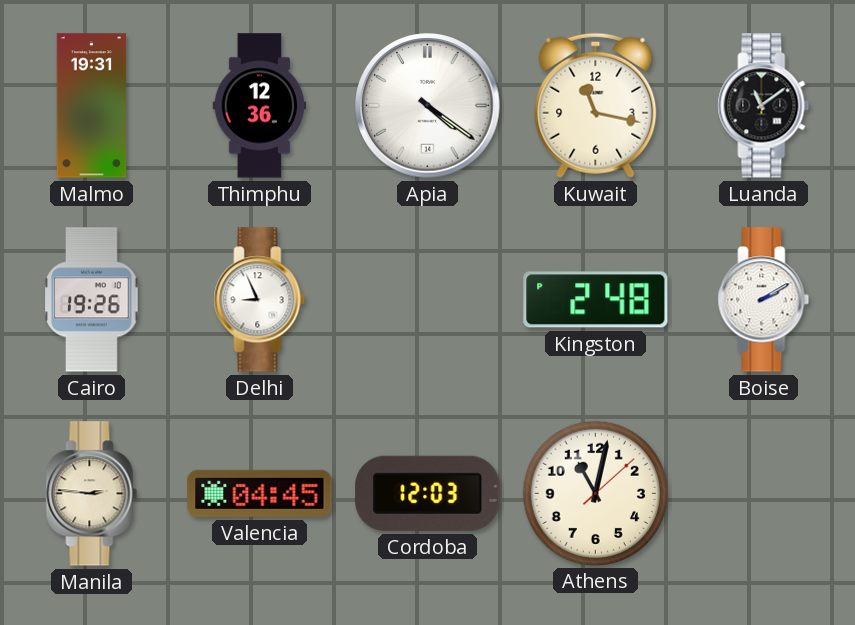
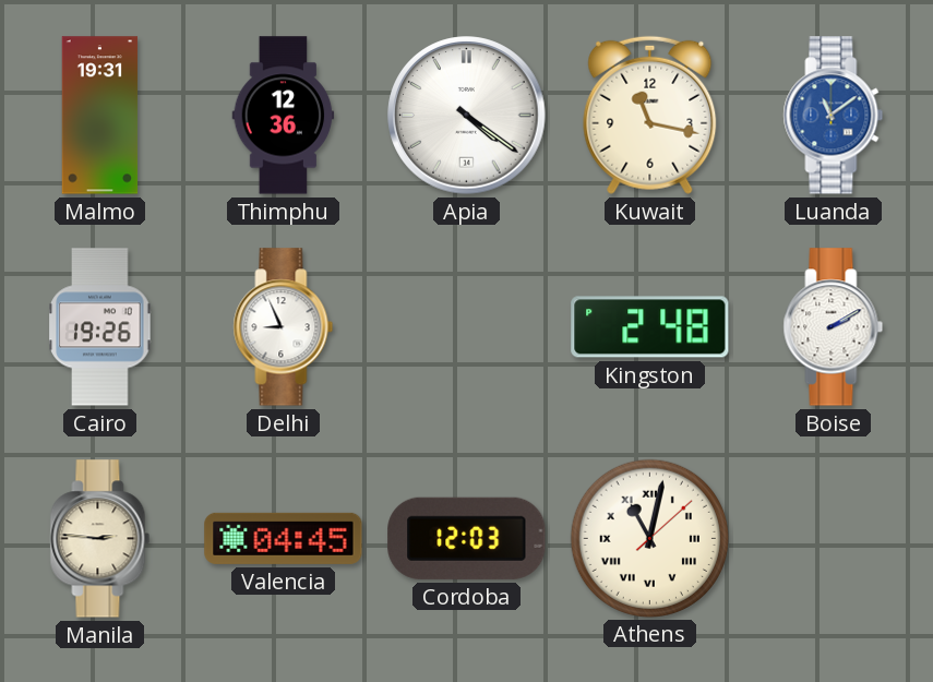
Luanda dial: black -> blue (834, 116)
Athens numerals: Arabic -> Roman (649, 538)
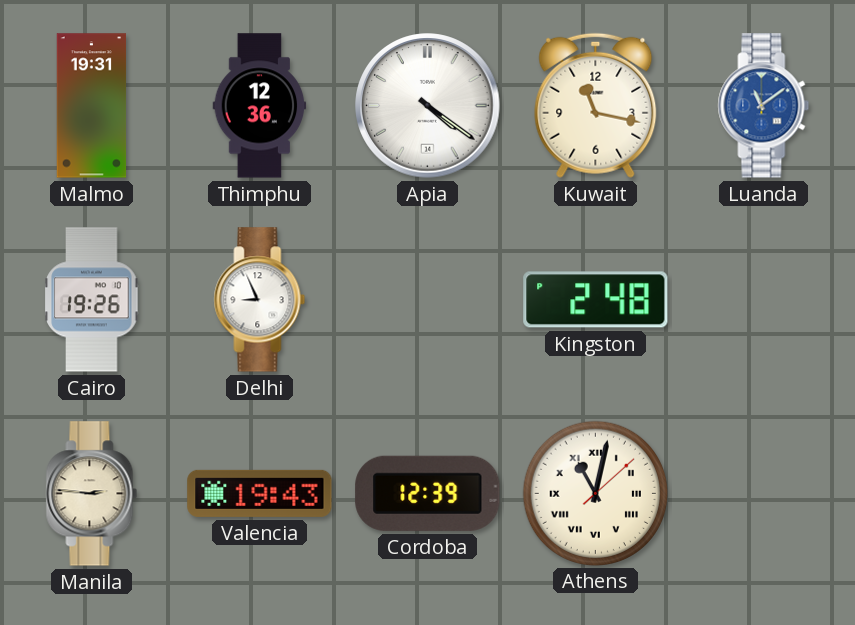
Boise: 2:10 -> none (834, 327)
Valencia: 04:45 -> 19:43 (260, 493)
Cordoba: 12:03 -> 12:39 (428, 493)
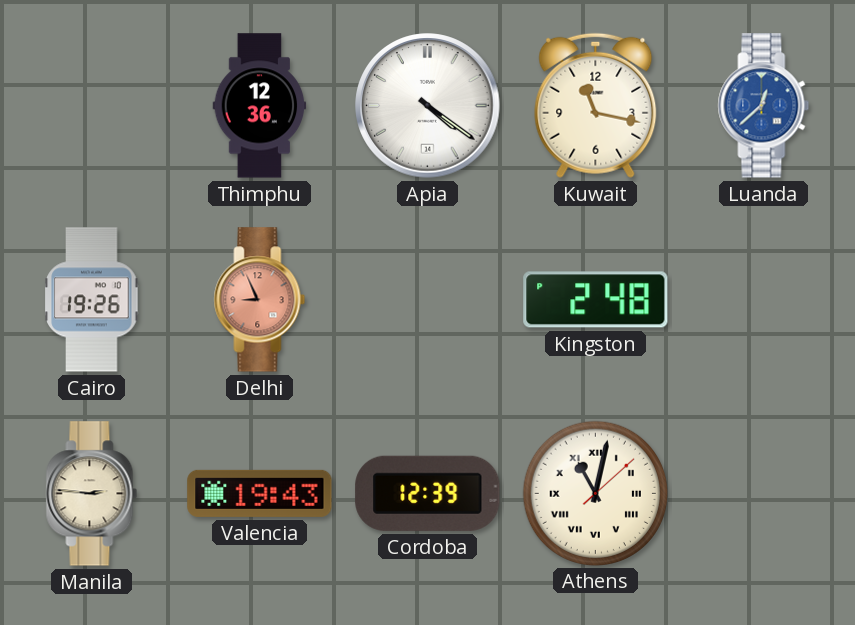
Malmo: 19:31 -> none (92, 106)
Luanda: 11:09 -> 12:38 (764, 106)
Delhi dial: white -> salmon (260, 300)
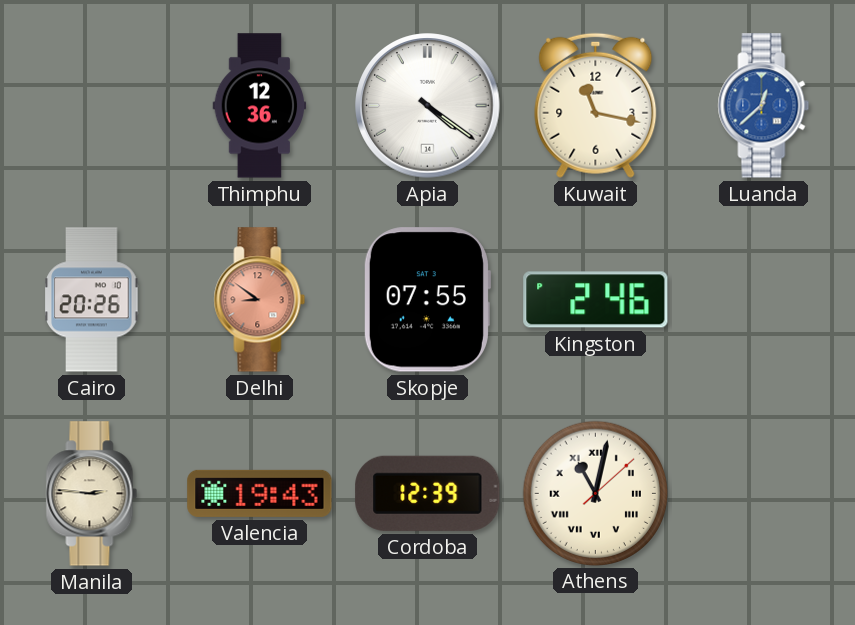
Cairo: 19:26 -> 20:26 (92, 300)
Delhi: 8:56 -> 8:51 (260, 300)
Skopje: none -> 07:55 (427, 300)
Kingston: 2:48 -> 2:46 (596, 300)
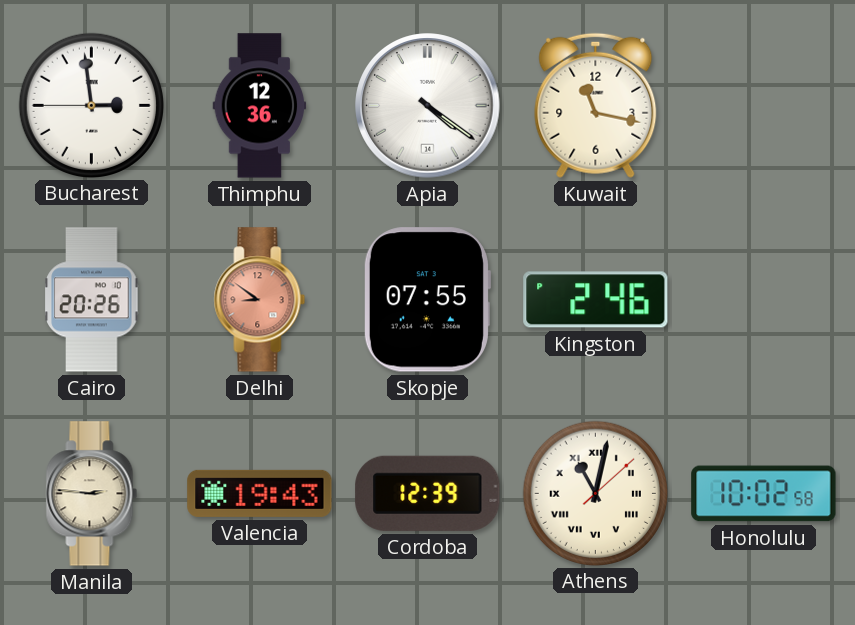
Bucharest: none -> 2:58 (91, 105)
Luanda: 12:38 -> none (764, 106)
Honolulu: none -> 10:02 (764, 494)
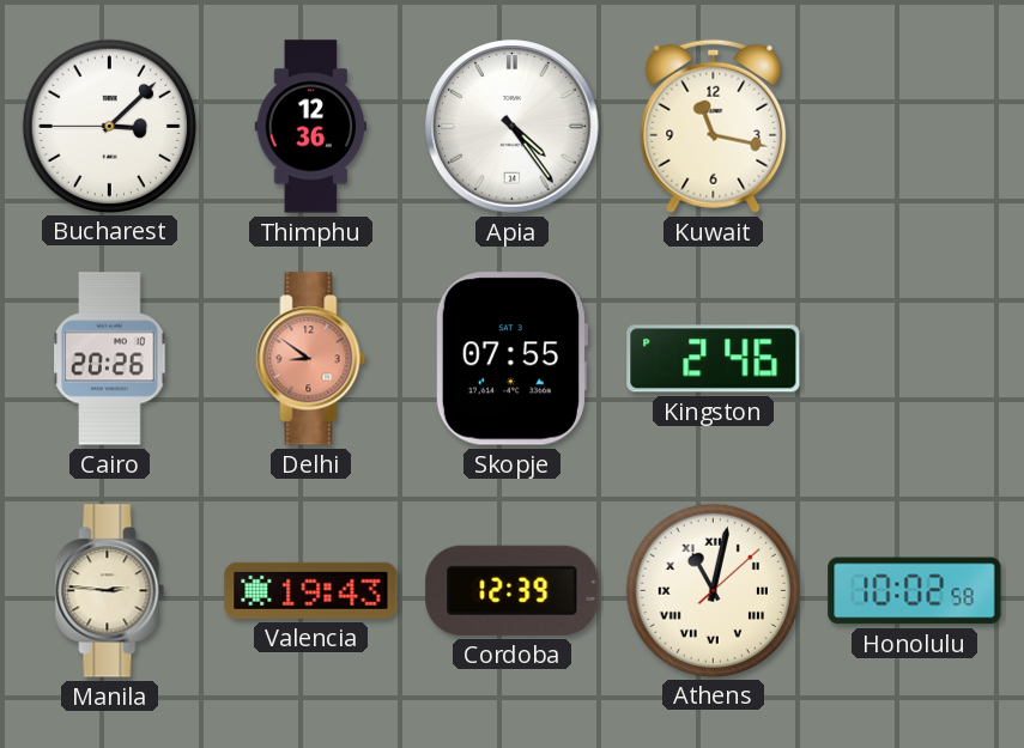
Bucharest: 2:58 -> 3:07 (109, 126)
Apia: 4:21 -> 4:24 (513, 127)
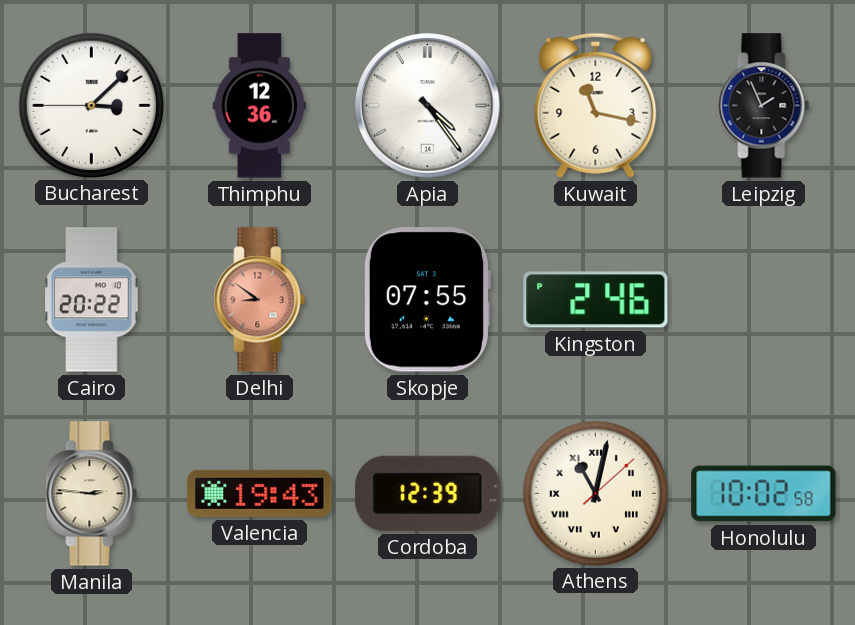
Leipzig: none -> 1:56 (764, 106)
Cairo: 20:26 -> 20:22 (92, 300)
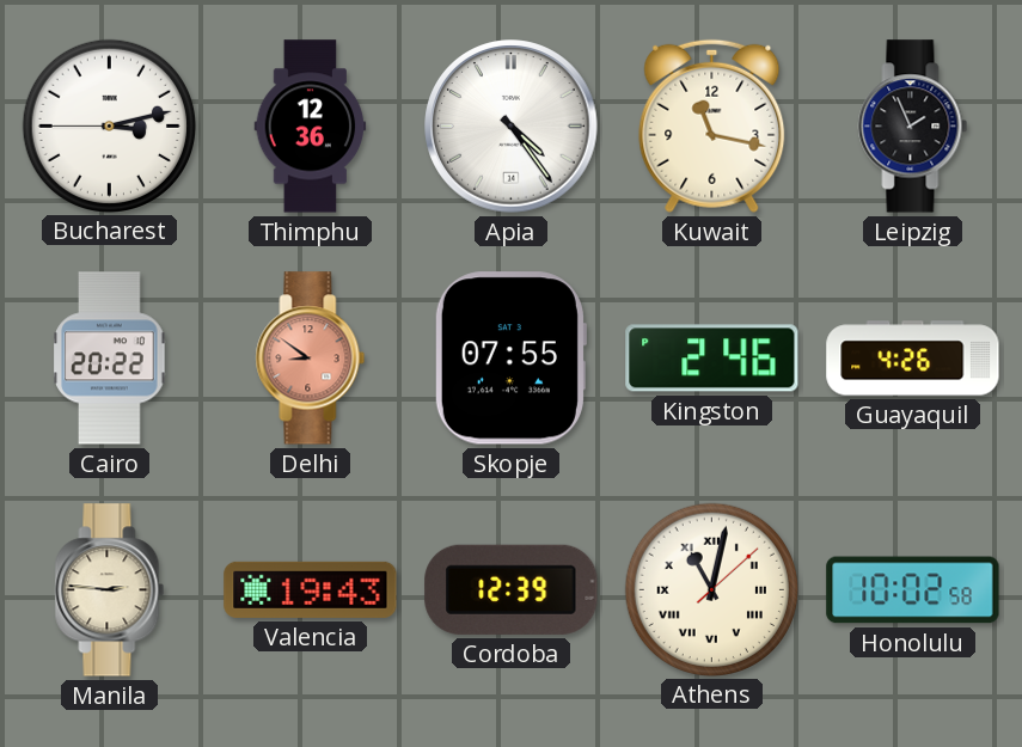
Bucharest: 3:07 -> 3:12 (109, 125)
Guayaquil: none -> 4:26 (913, 359)
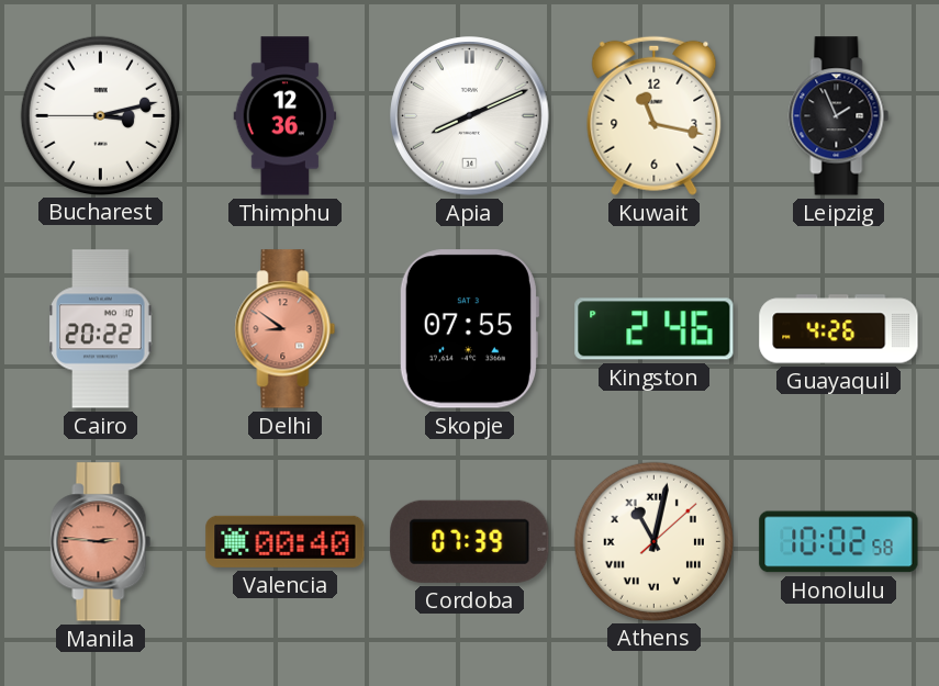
Apia: 4:24 -> 8:11 (470, 116)
Manila dial: cream -> salmon (101, 542)
Valencia: 19:43 -> 00:40 (286, 541)
Cordoba: 12:39 -> 07:39 (470, 541)
